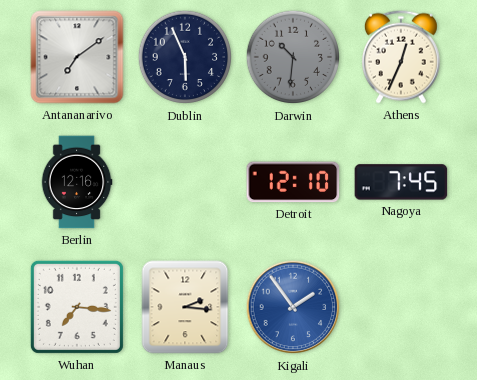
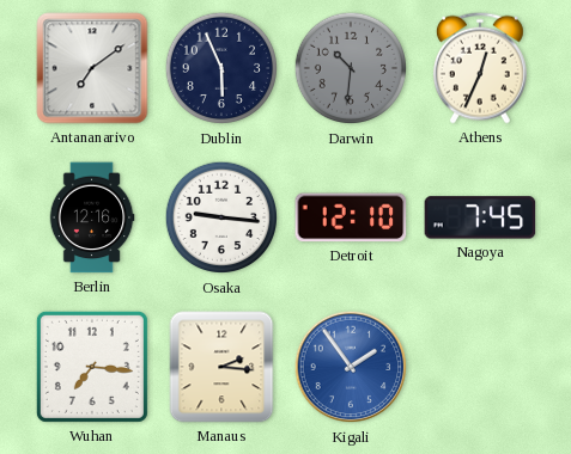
Osaka: none -> 9:16 (221, 217)
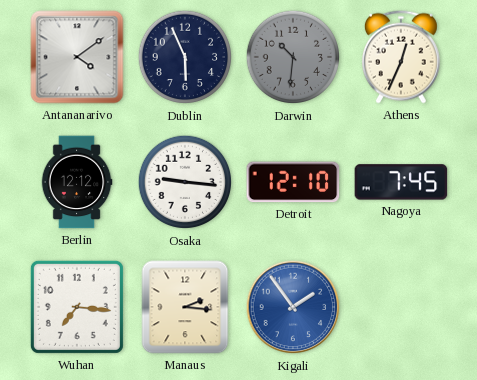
Antananarivo: 7:09 -> 4:09 (77, 57)
Berlin: 12:16 -> 12:12 (77, 182)
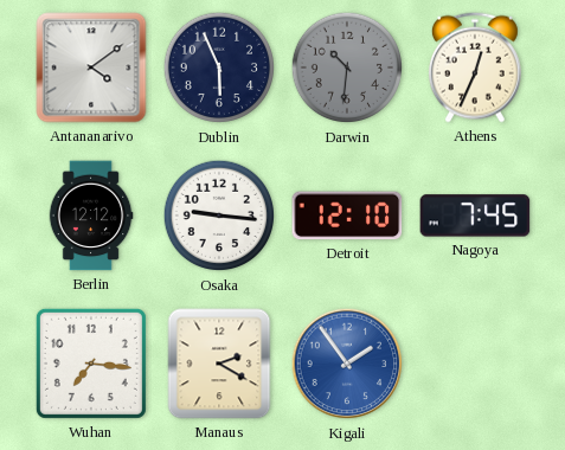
Manaus: 2:16 -> 2:20 (219, 364)
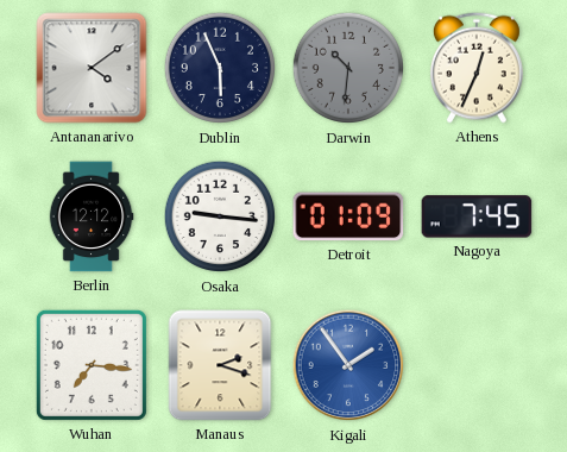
Detroit: 12:10 -> 01:09 (348, 216)
Manaus: 2:20 -> 2:18 (220, 365)
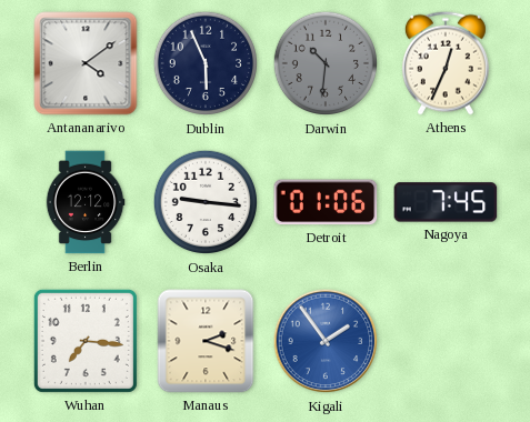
Detroit: 01:09 -> 01:06 (326, 202)
